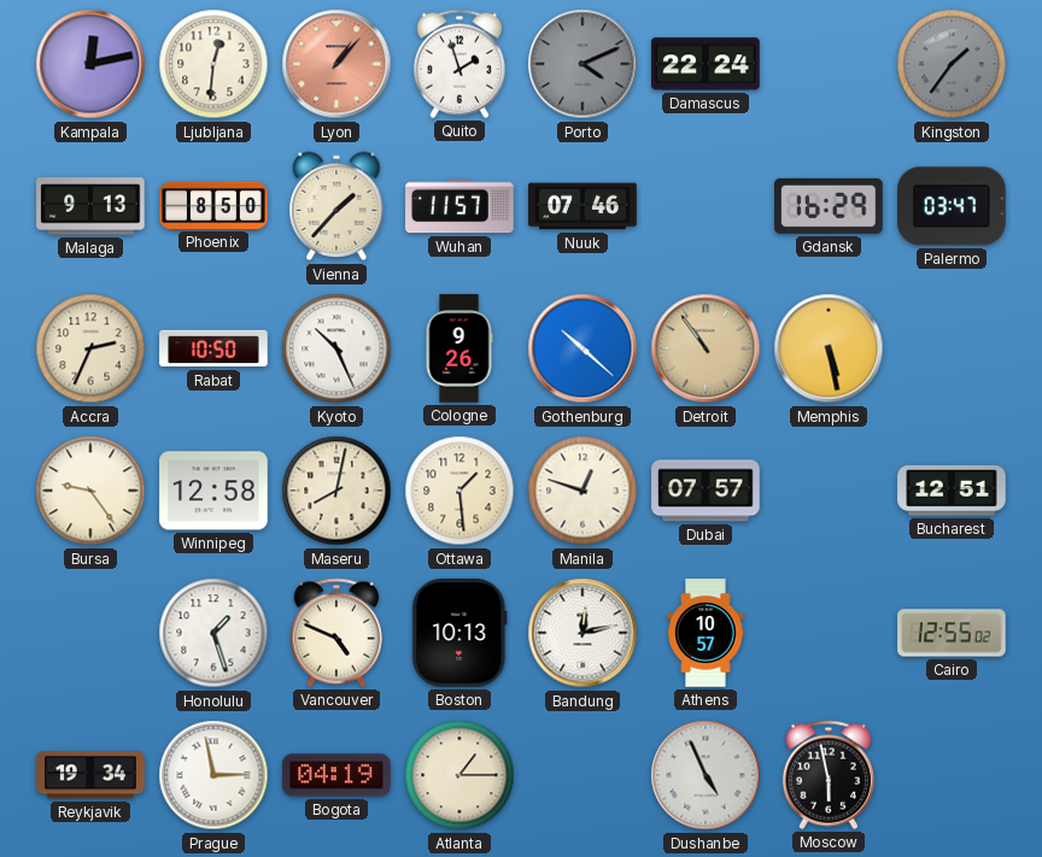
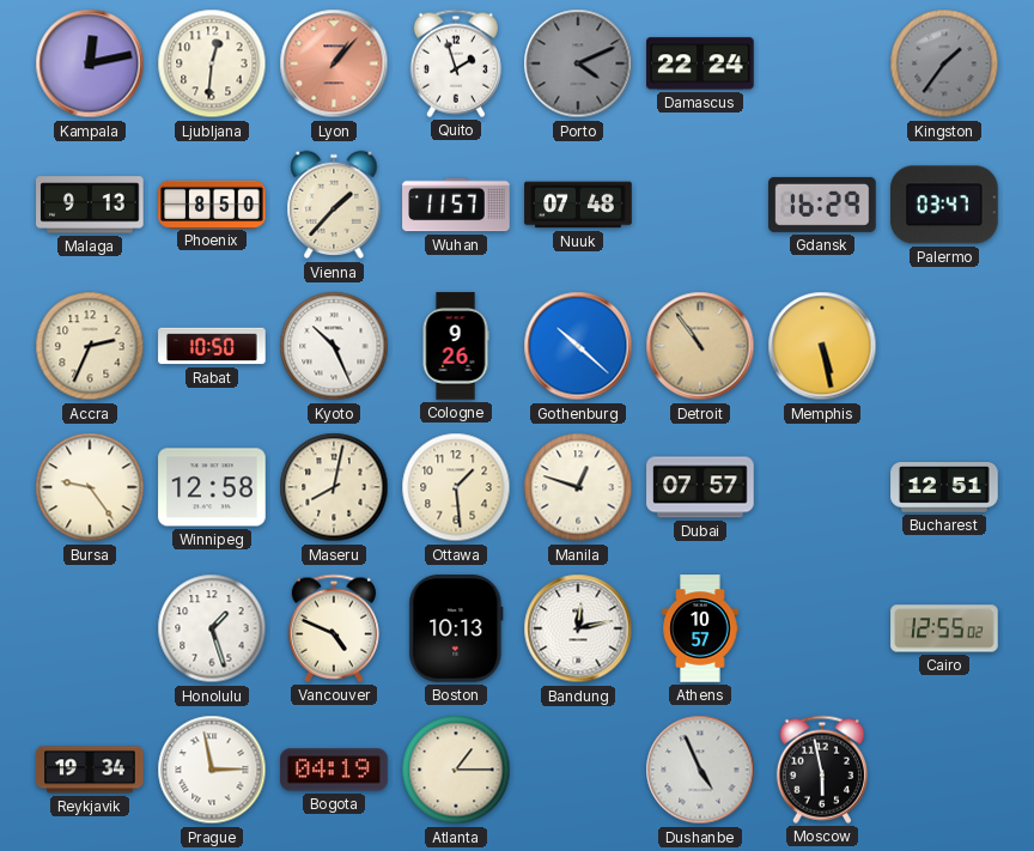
Nuuk: 07:46 -> 07:48 (578, 205)
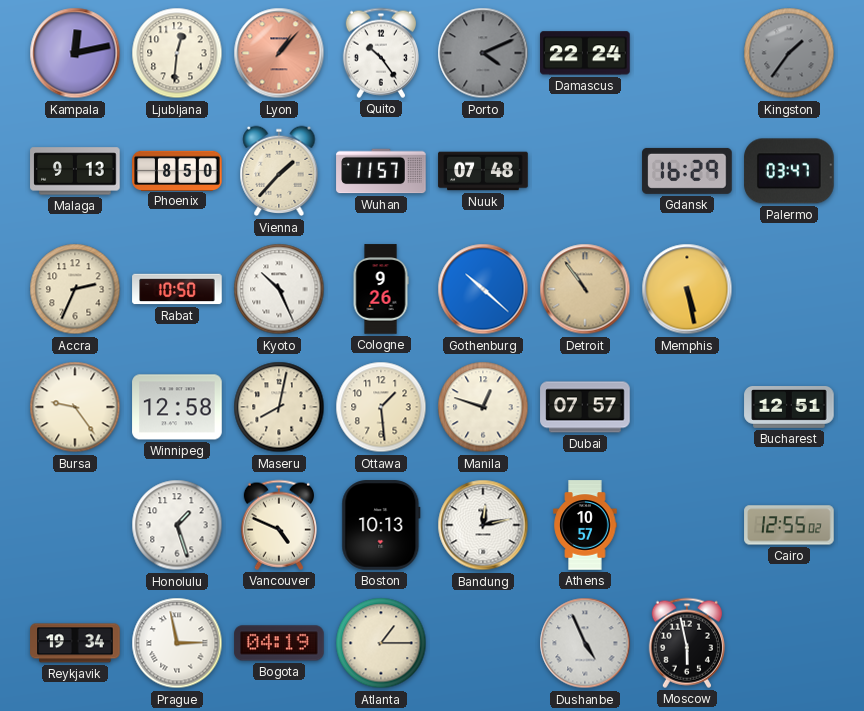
Quito: 1:57 -> 10:24 (381, 53)
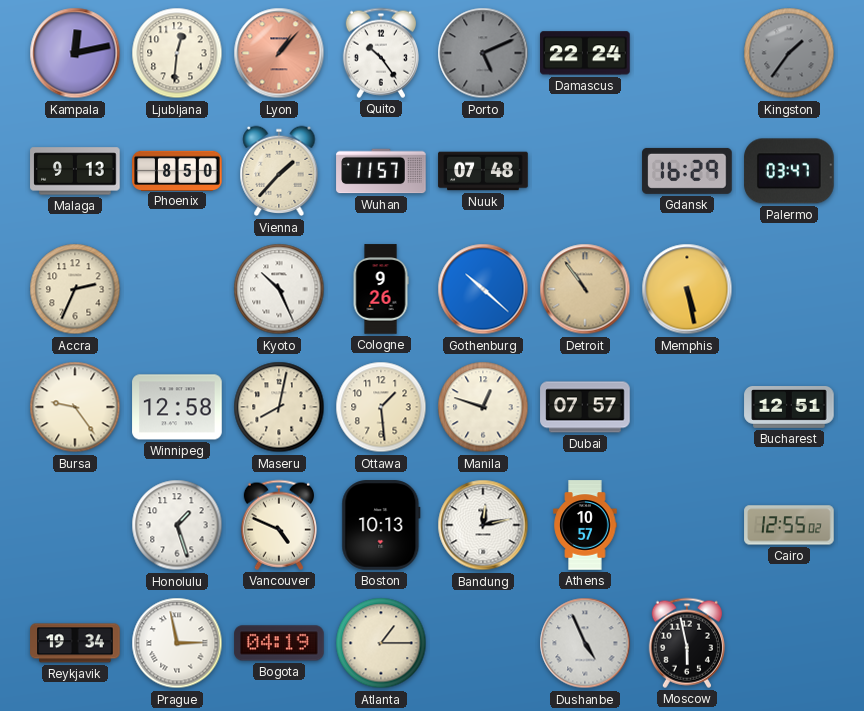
Porto: 4:11 -> 5:11 (483, 53)
Rabat: 10:50 -> none (177, 289)
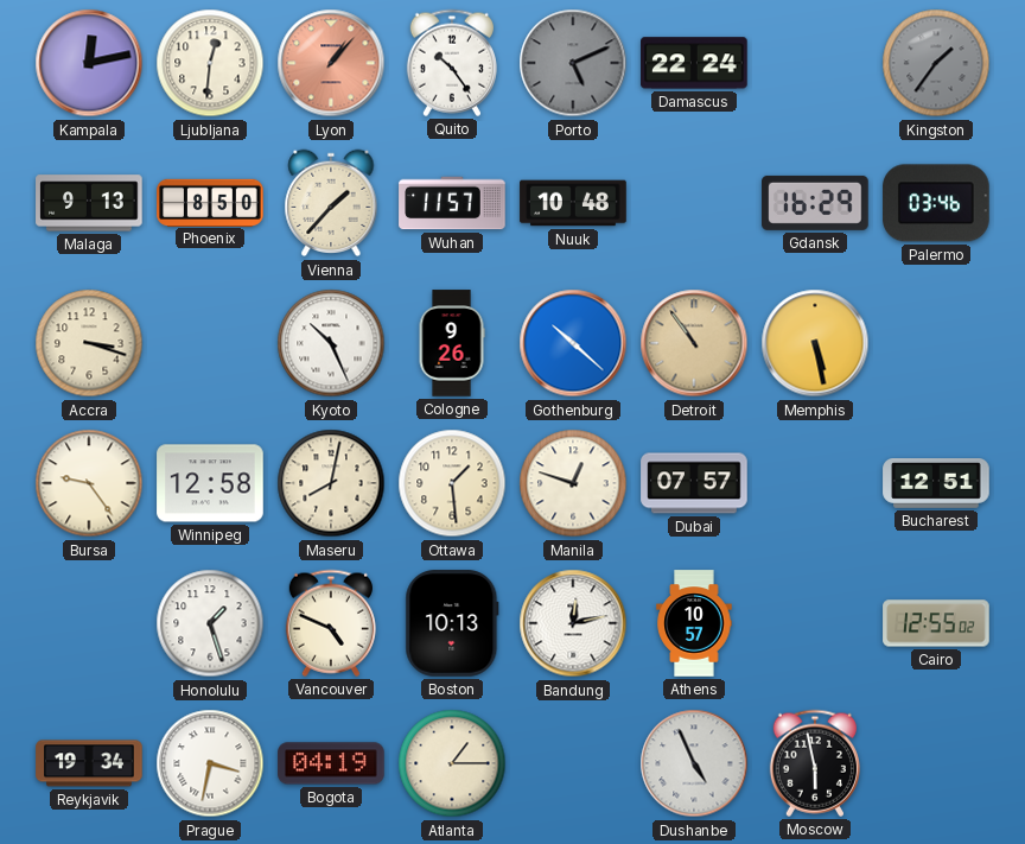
Nuuk: 07:48 -> 10:48 (573, 203)
Palermo: 03:47 -> 03:46 (936, 203)
Accra: 2:34 -> 3:18 (89, 343)
Prague: 2:58 -> 3:32 (210, 763)
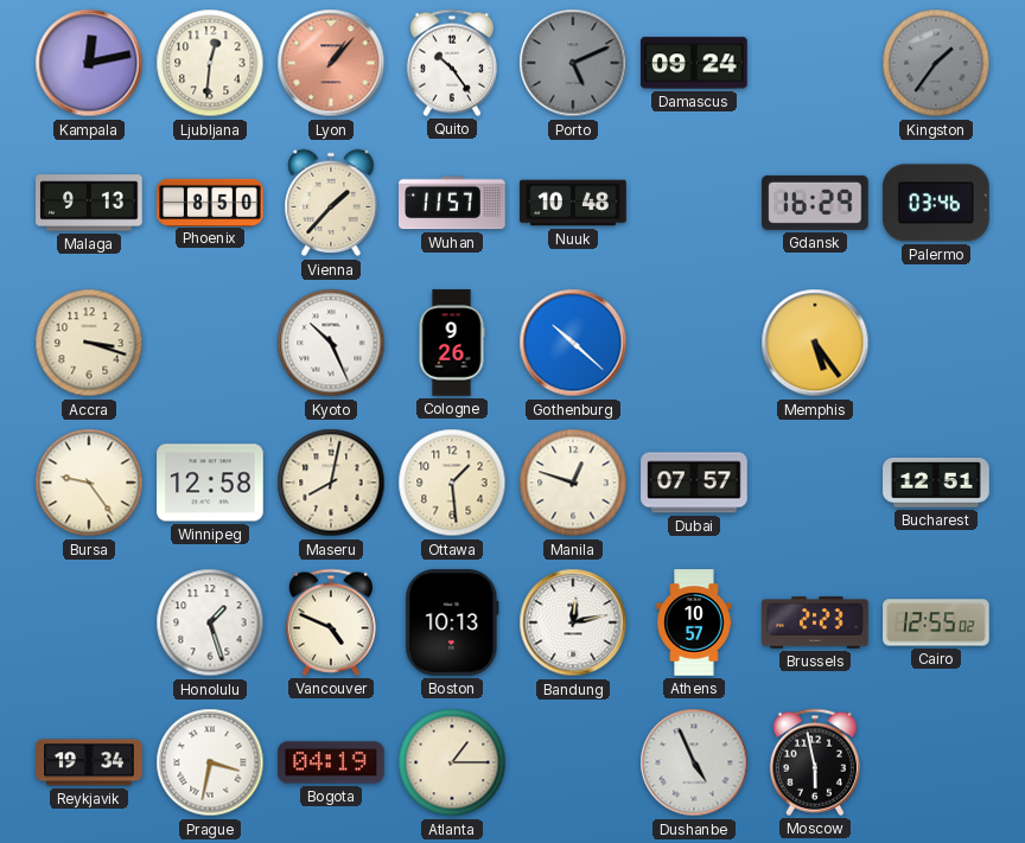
Damascus: 22:24 -> 09:24 (694, 63)
Detroit: 10:54 -> none (694, 343)
Memphis: 5:28 -> 5:24 (815, 343)
Brussels: none -> 2:23 (815, 622)
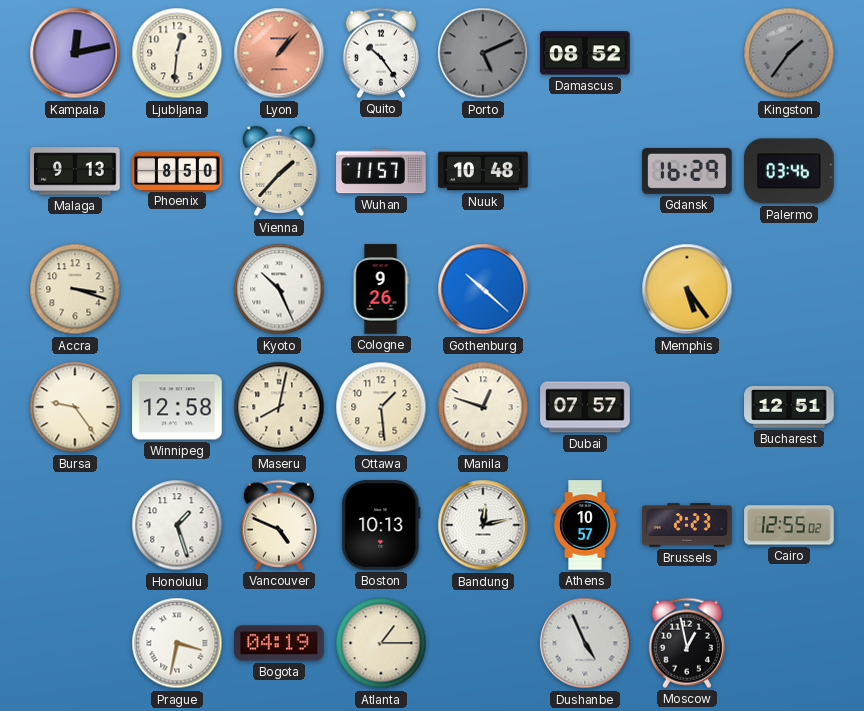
Damascus: 09:24 -> 08:52 (585, 53)
Reykjavik: 19:34 -> none (89, 762)
Moscow: 5:58 -> 12:58 (687, 643)
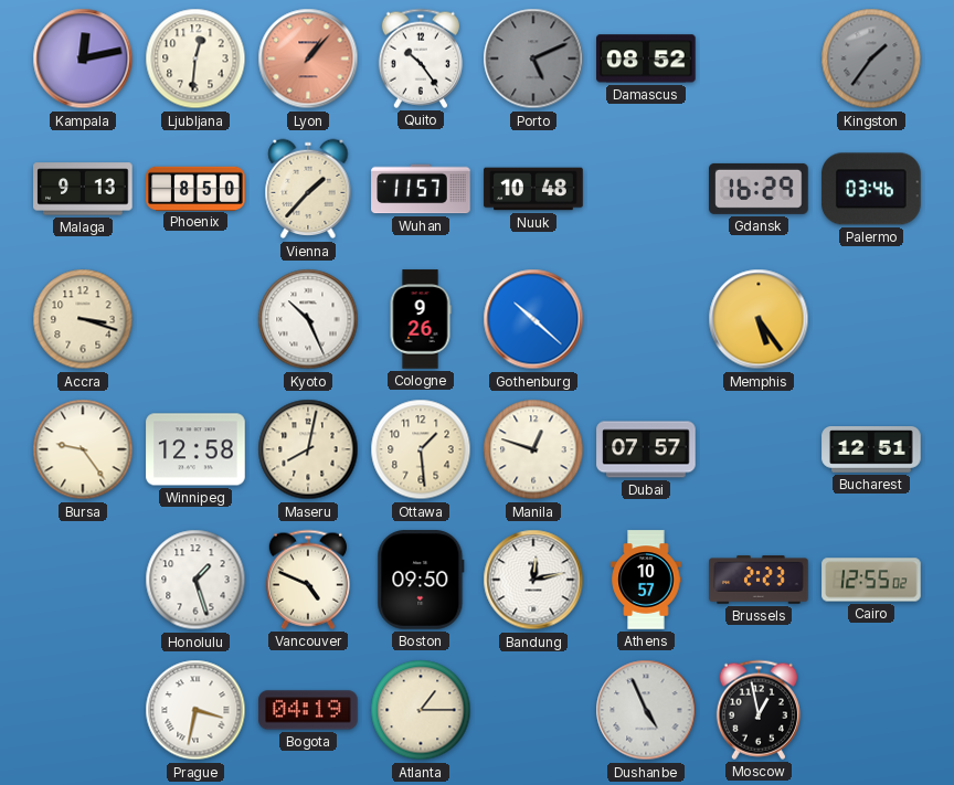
Boston: 10:13 -> 09:50 (421, 580)
